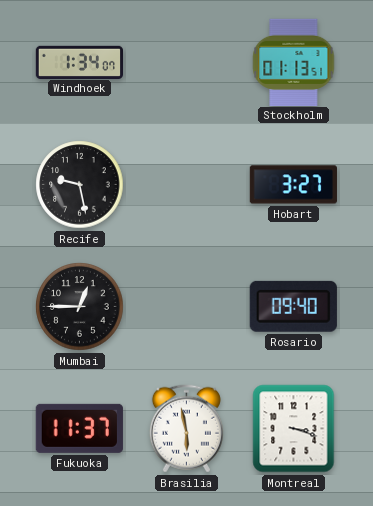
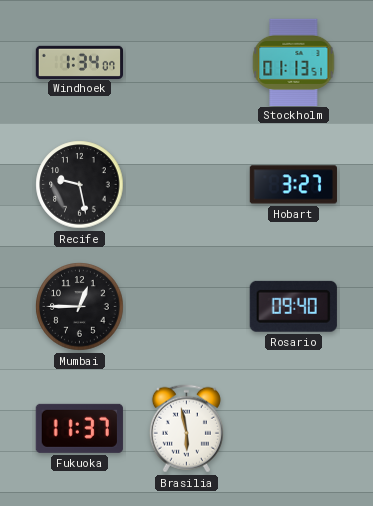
Montreal: 3:18 -> none (294, 429)
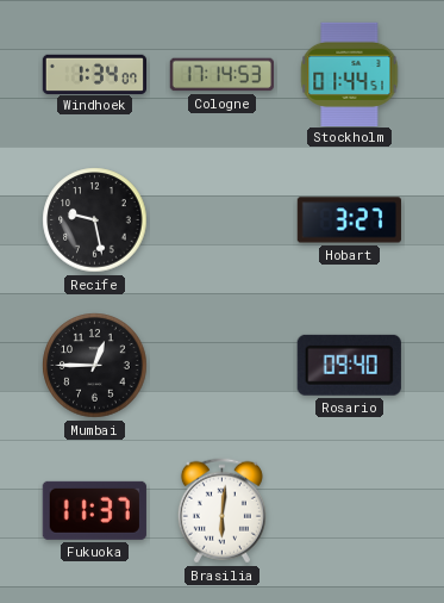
Cologne: none -> 17:14 (221, 75)
Stockholm: 01:13 -> 01:44 (350, 74)
Brasilia: 5:58 -> 6:01 (221, 511)
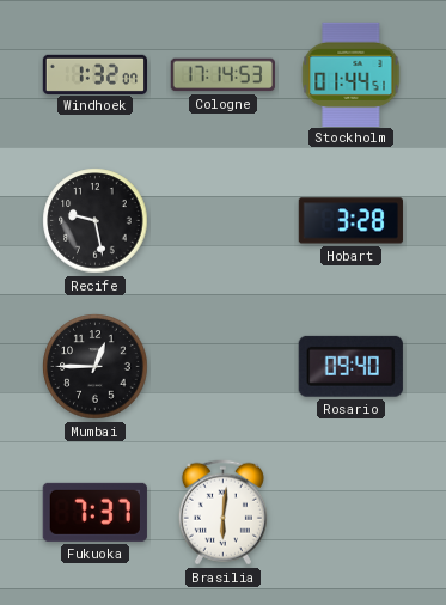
Windhoek: 1:34 -> 1:32 (96, 74)
Hobart: 3:27 -> 3:28 (350, 221)
Fukuoka: 11:37 -> 7:37 (94, 512)
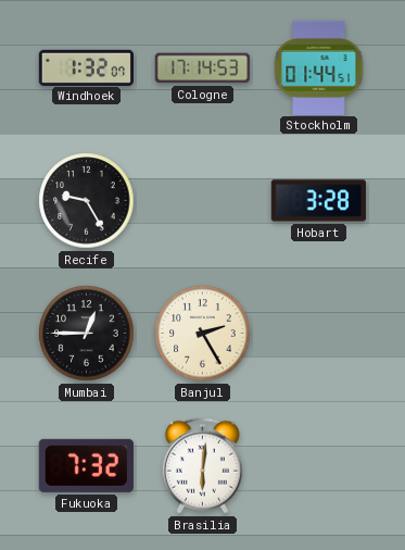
Recife: 9:28 -> 9:25 (87, 201)
Banjul: none -> 2:25 (203, 334)
Rosario: 09:40 -> none (350, 366)
Fukuoka: 7:37 -> 7:32 (86, 465)
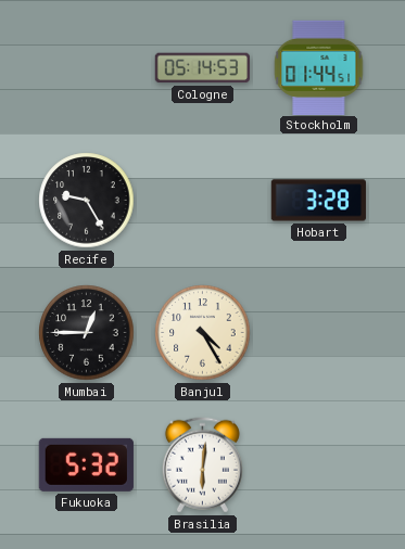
Windhoek: 1:32 -> none (87, 67)
Cologne: 17:14 -> 05:14 (202, 68)
Banjul: 2:25 -> 4:25 (203, 333)
Fukuoka: 7:32 -> 5:32 (86, 464)
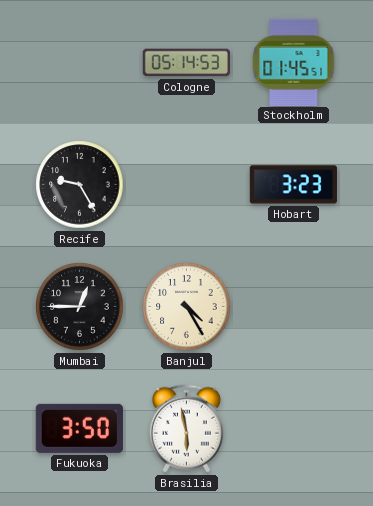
Stockholm: 01:44 -> 01:45 (294, 62)
Hobart: 3:28 -> 3:23 (293, 185)
Fukuoka: 5:32 -> 3:50 (79, 428)
Brasilia: 6:01 -> 5:58 (186, 429)
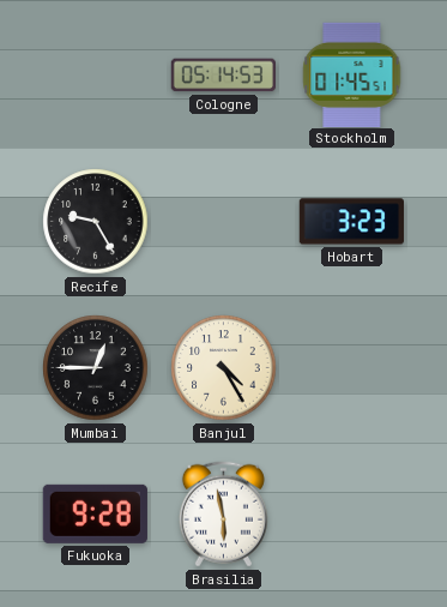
Fukuoka: 3:50 -> 9:28 (95, 513)
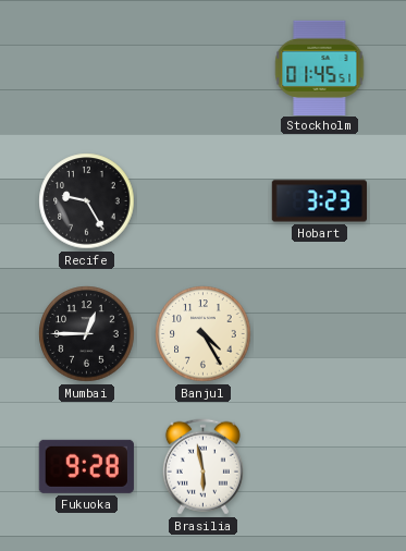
Cologne: 05:14 -> none (223, 76)
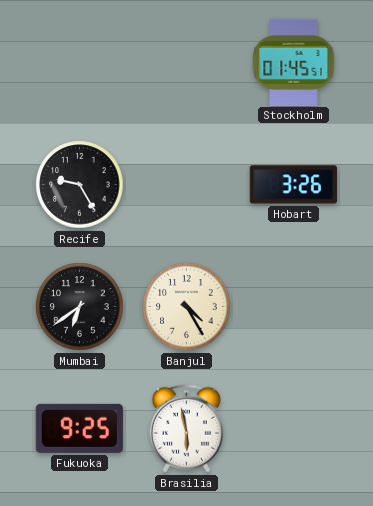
Hobart: 3:23 -> 3:26 (293, 185)
Mumbai: 12:45 -> 6:39 (80, 307)
Fukuoka: 9:28 -> 9:25 (79, 428)
